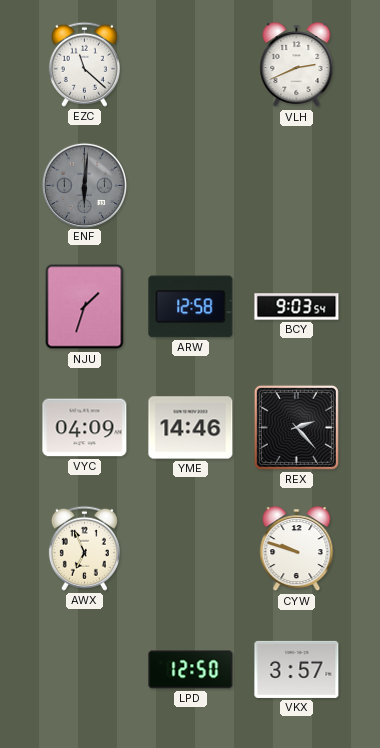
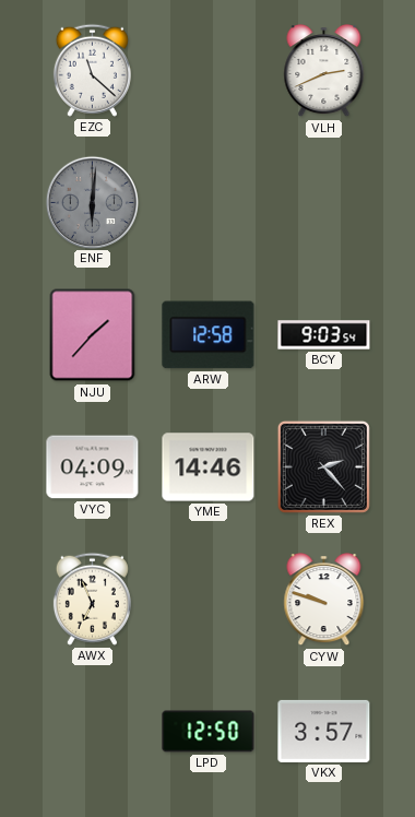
NJU: 1:33 -> 1:37 (93, 335)
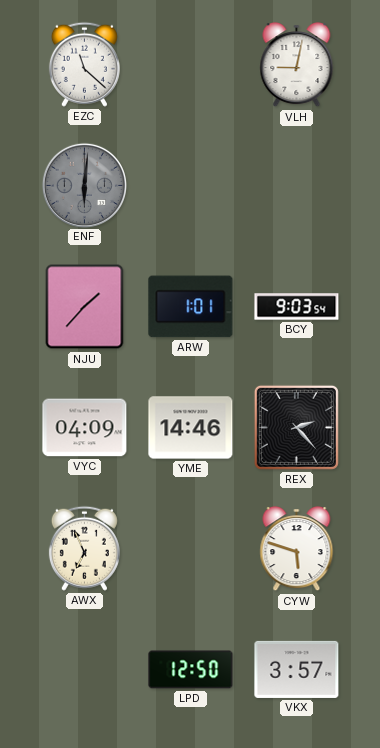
VLH: 2:41 -> 9:02 (297, 65)
ARW: 12:58 -> 1:01 (191, 307)
CYW: 9:48 -> 5:48 (297, 549)
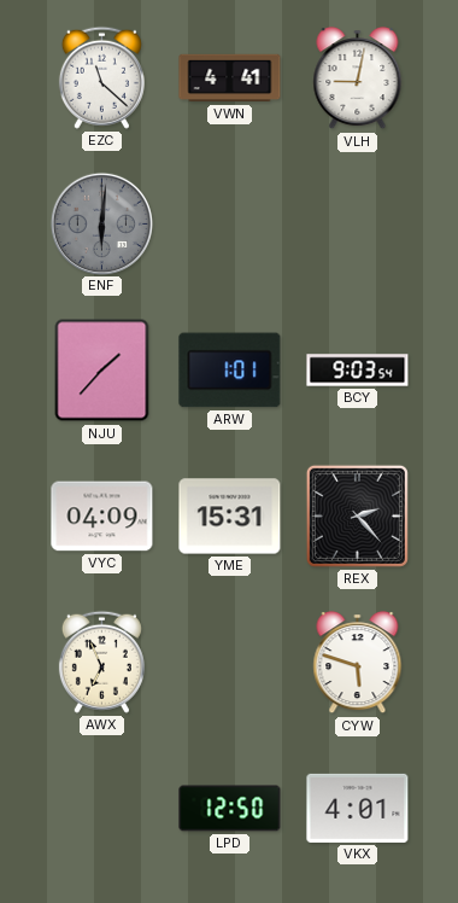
VWN: none -> 4:41 (230, 78)
YME: 14:46 -> 15:31 (230, 517)
VKX: 3:57 -> 4:01 (358, 808)
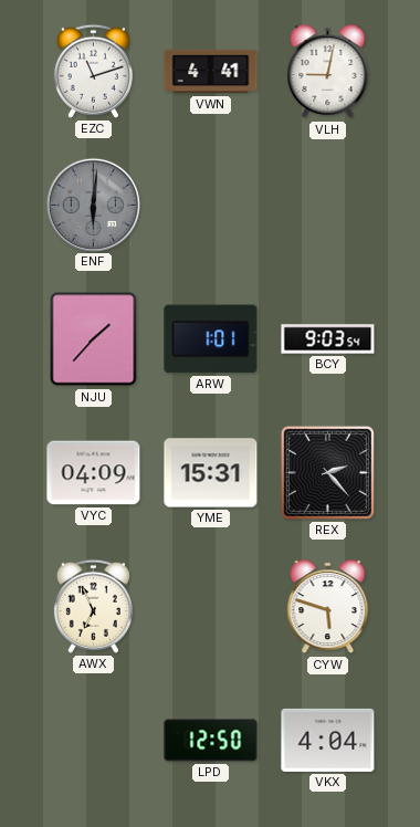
EZC: 11:22 -> 11:12 (93, 71)
VKX: 4:01 -> 4:04 (328, 740)
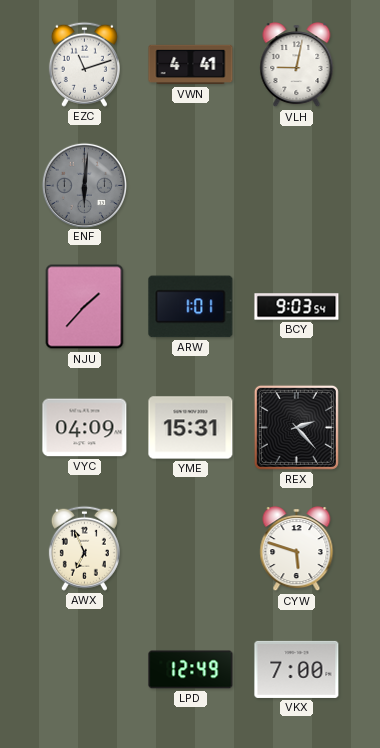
LPD: 12:50 -> 12:49 (191, 670)
VKX: 4:04 -> 7:00 (297, 669)
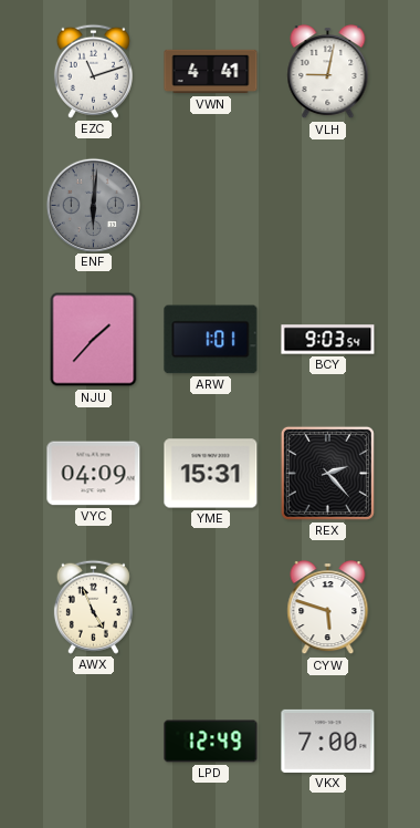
AWX: 6:56 -> 4:56 (93, 607)
